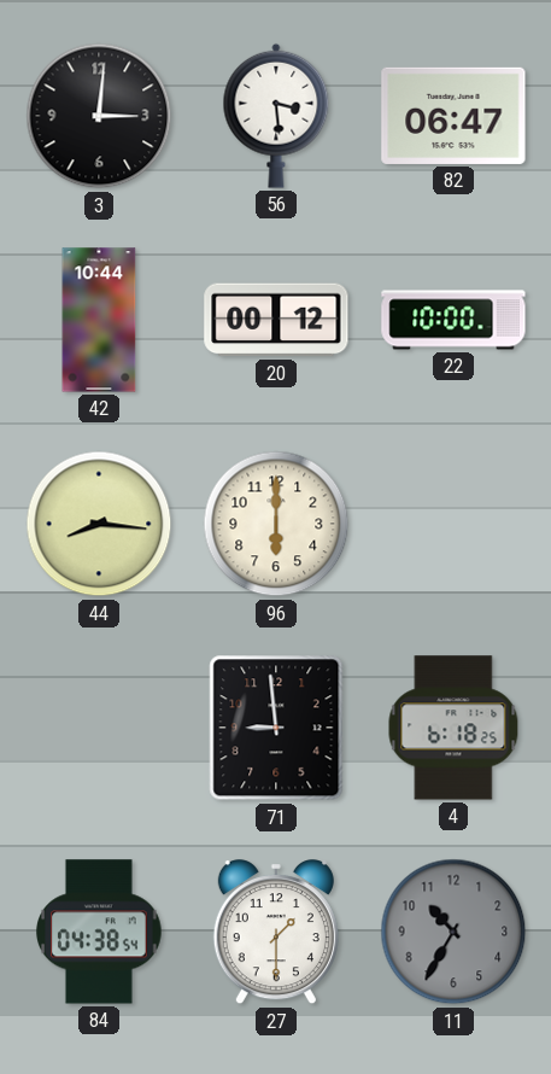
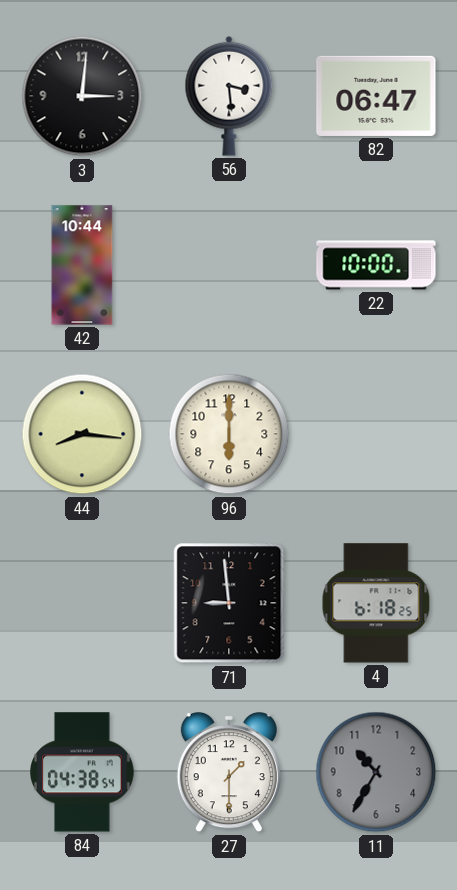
20: 00:12 -> none (276, 320)
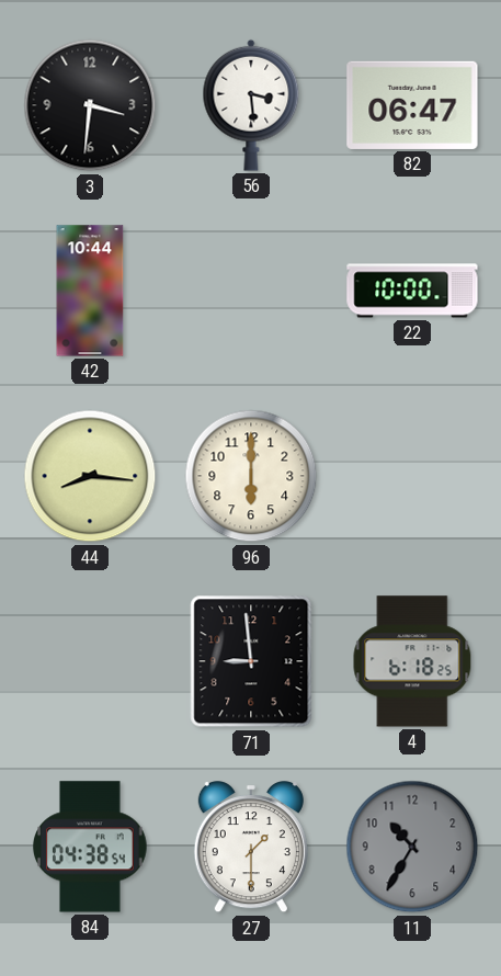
3: 3:01 -> 3:31 (90, 105)
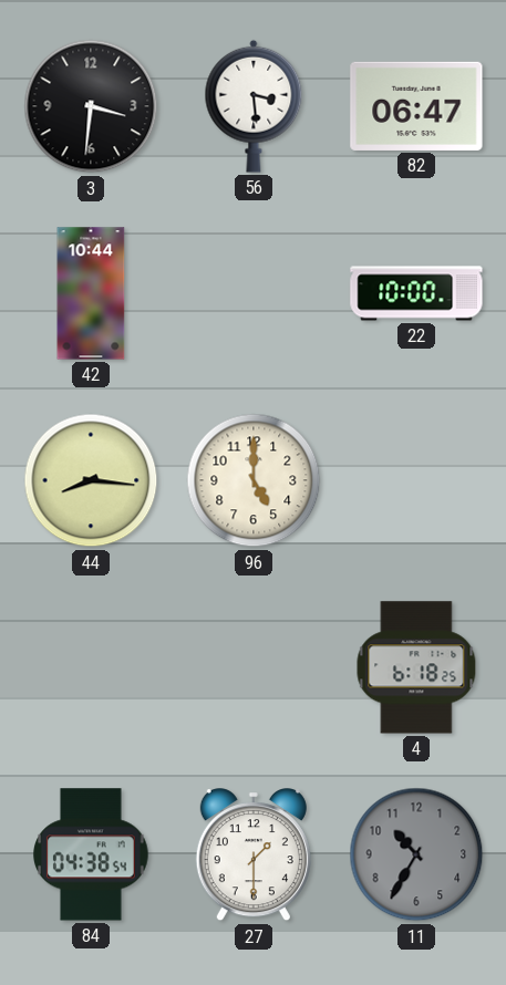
96: 6:00 -> 5:00 (254, 480)
71: 8:59 -> none (251, 661)
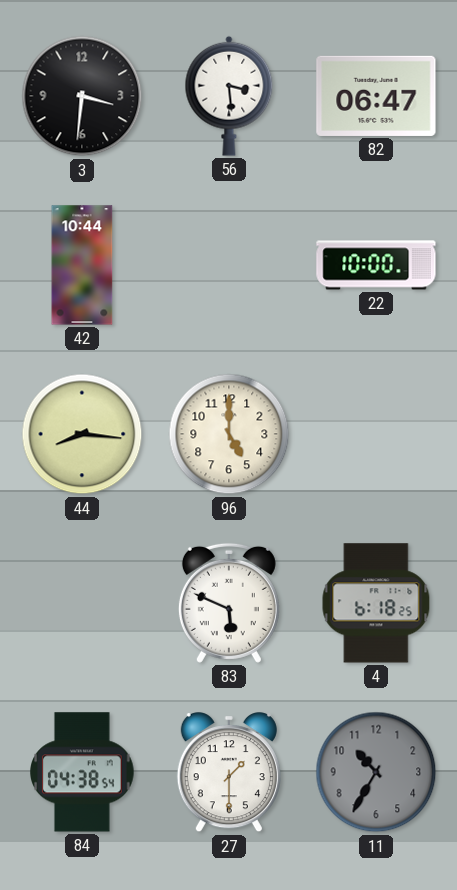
83: none -> 5:49 (229, 603)
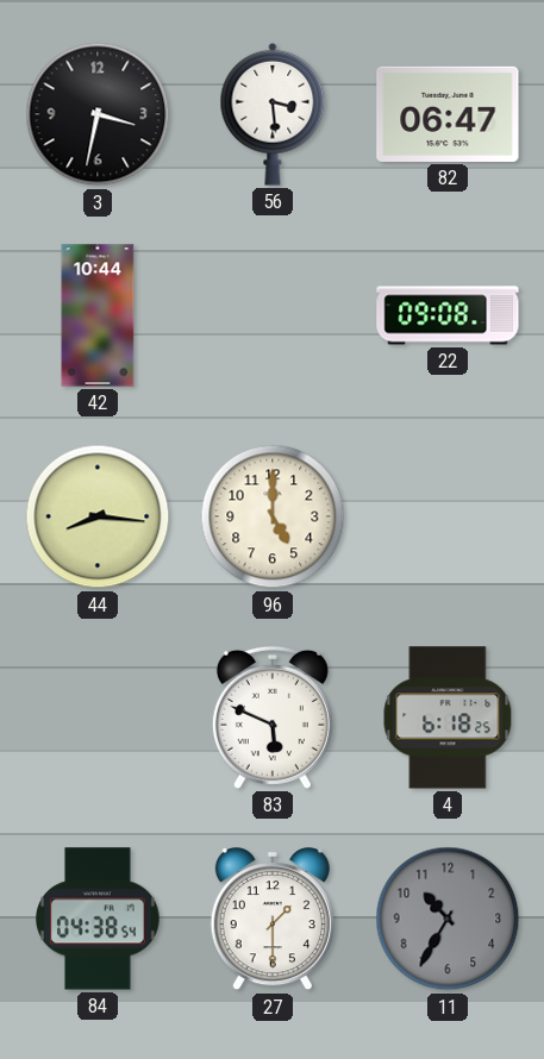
3: 3:31 -> 3:32 (98, 114)
22: 10:00 -> 09:08 (448, 315)
